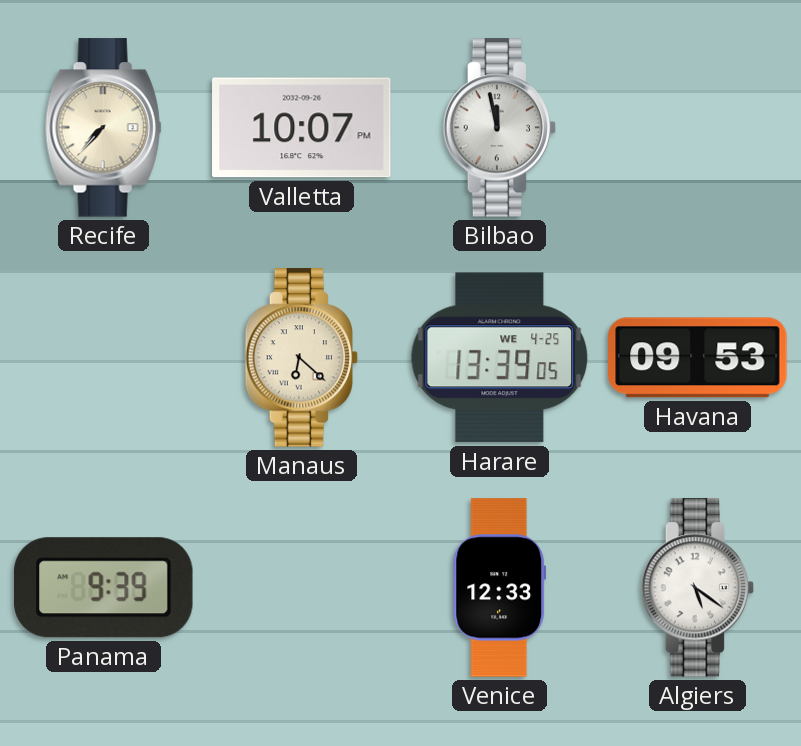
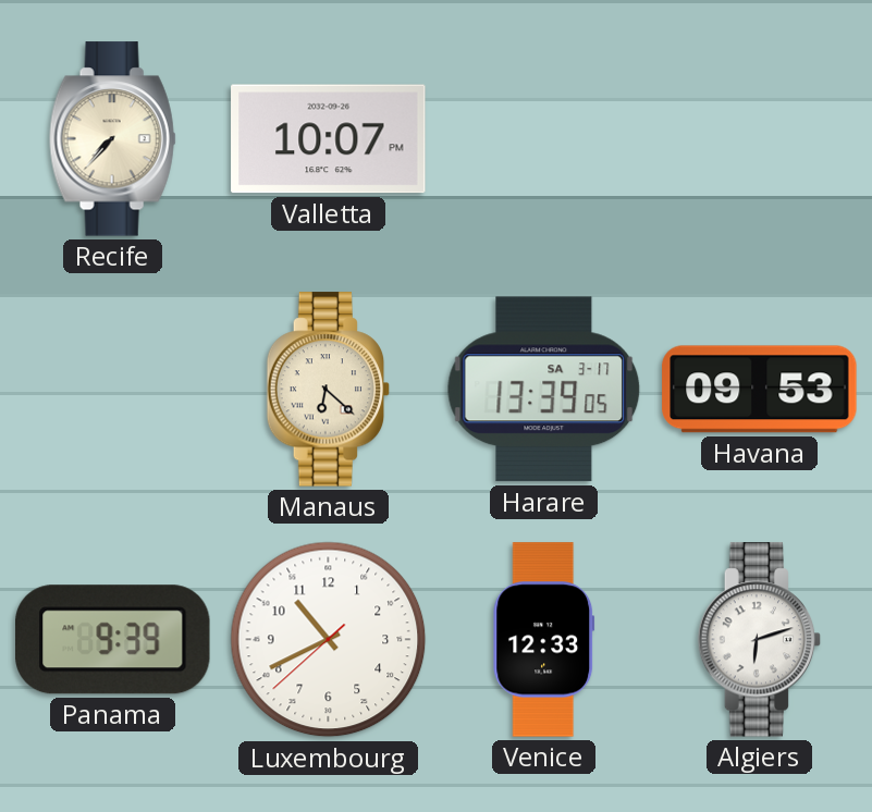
Bilbao: 11:58 -> none (500, 128)
Harare date: WE 4-25 -> SA 3-17 (544, 390)
Luxembourg: none -> 10:40 (329, 640)
Algiers: 5:21 -> 6:12 (760, 640)
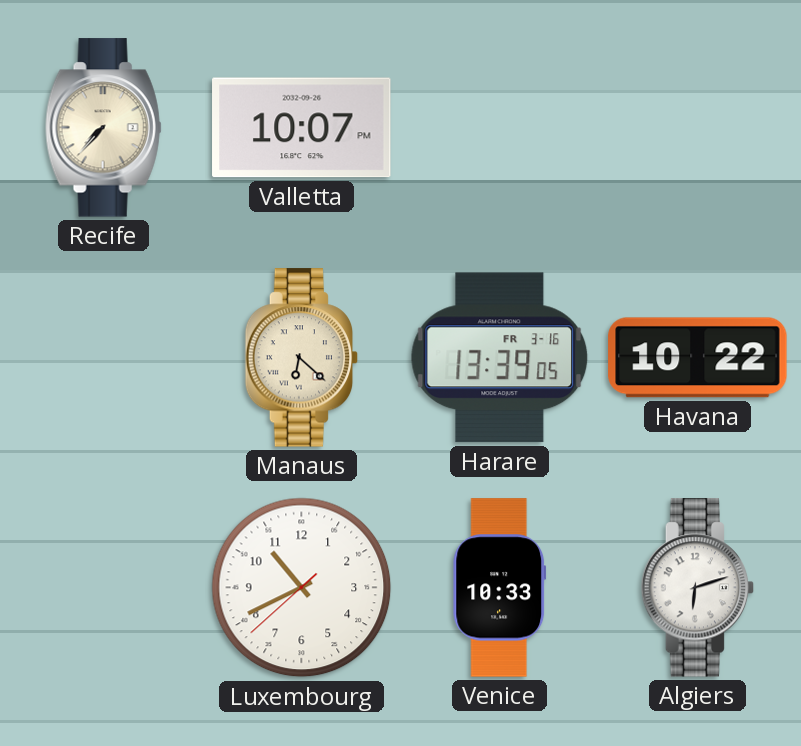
Harare date: SA 3-17 -> FR 3-16 (500, 358)
Havana: 09:53 -> 10:22 (698, 358)
Panama: 9:39 -> none (112, 640)
Venice: 12:33 -> 10:33 (500, 588)
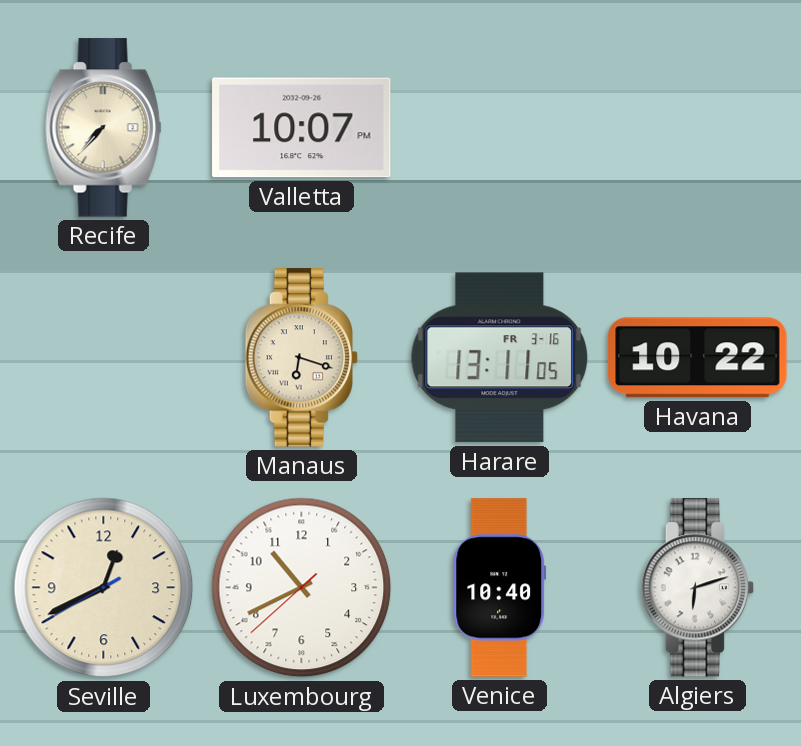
Manaus: 6:22 -> 6:18 (302, 358)
Harare: 13:39 -> 13:11 (500, 358)
Seville: none -> 12:40 (104, 588)
Venice: 10:33 -> 10:40 (500, 588)
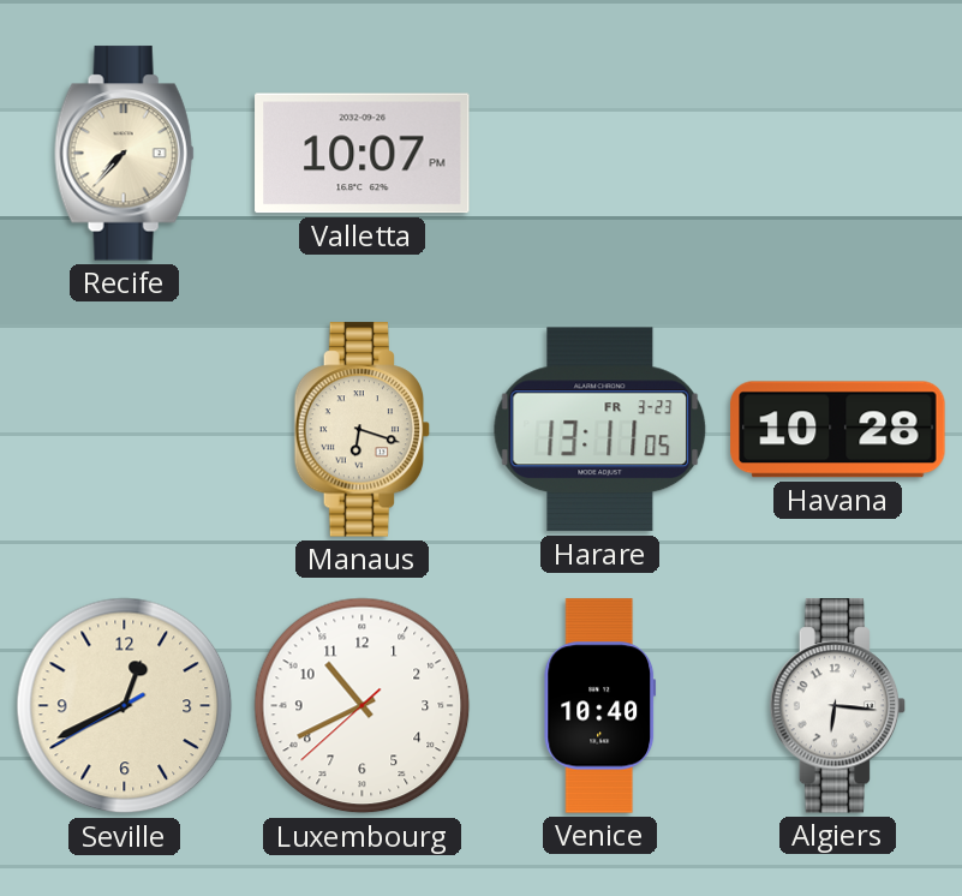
Harare date: FR 3-16 -> FR 3-23 (600, 430)
Havana: 10:22 -> 10:28 (838, 430)
Algiers: 6:12 -> 6:16 (838, 706)
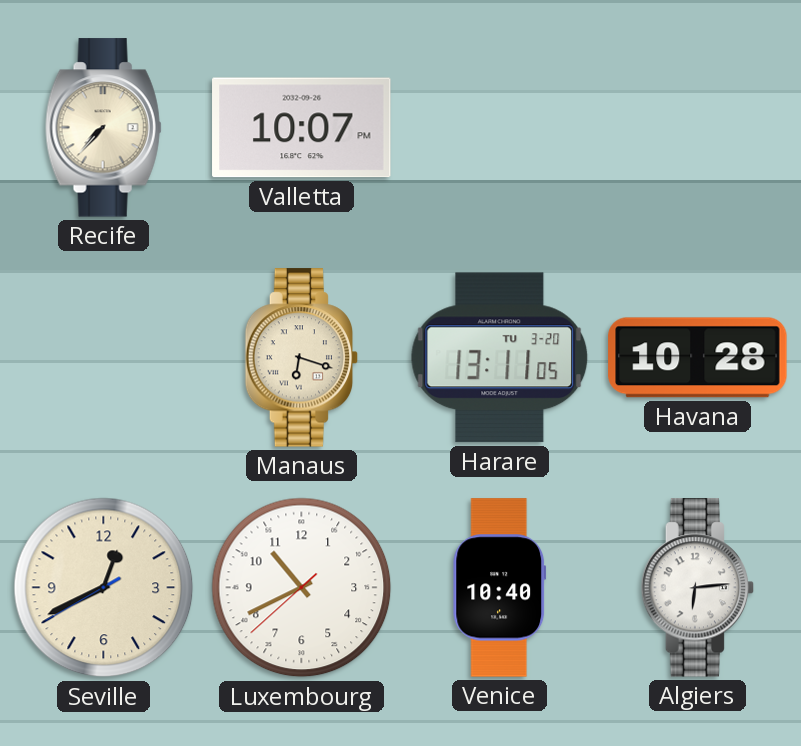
Harare date: FR 3-23 -> TU 3-20 (500, 358)
Algiers: 6:16 -> 6:14 (698, 588)
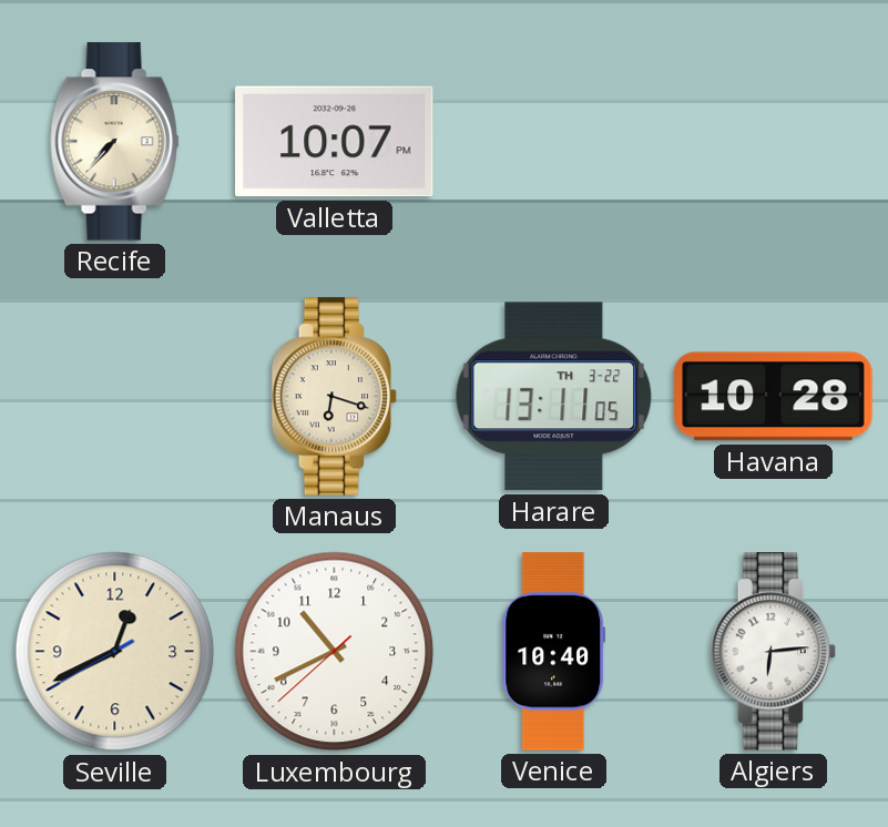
Harare date: TU 3-20 -> TH 3-22 (554, 397)
